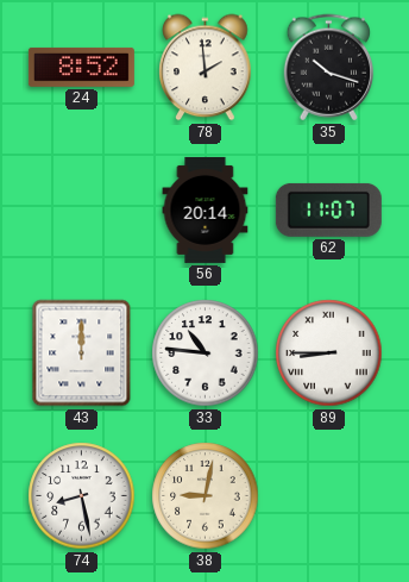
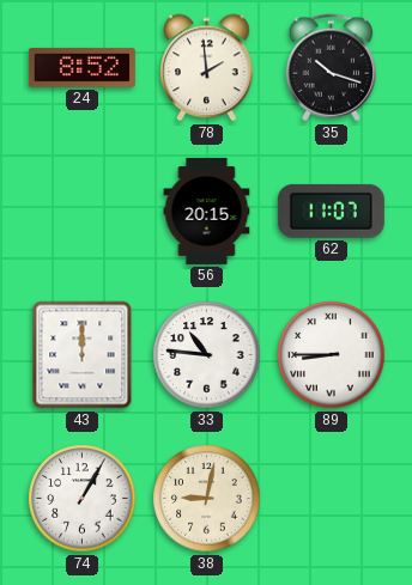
56: 20:14 -> 20:15 (207, 211)
74: 8:28 -> 1:05 (83, 499)
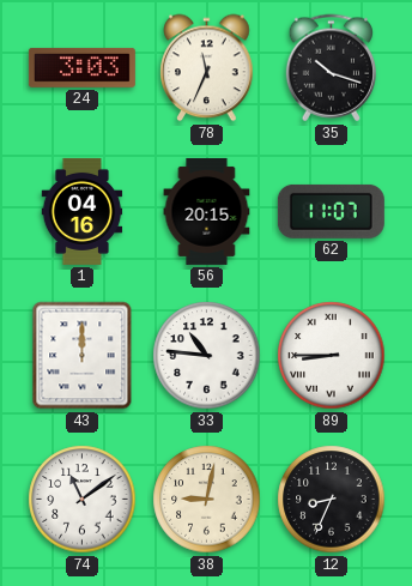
24: 8:52 -> 3:03 (81, 67)
78: 1:59 -> 11:34 (207, 68)
1: none -> 04:16 (83, 211)
74: 1:05 -> 11:09 (83, 500)
12: none -> 8:34 (332, 500)
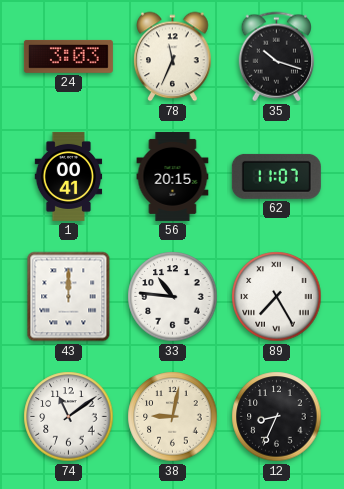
1: 04:16 -> 00:41 (69, 176)
89: 8:45 -> 7:25 (277, 297)
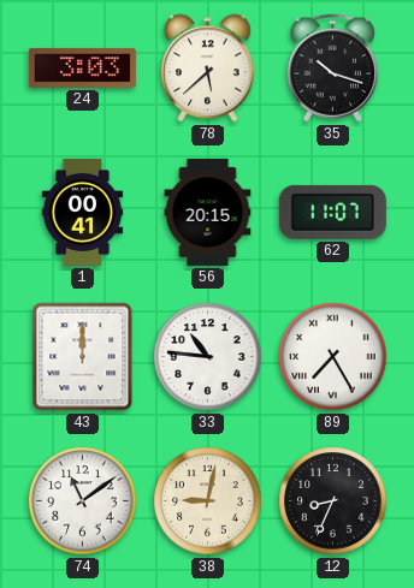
78: 11:34 -> 5:38 (208, 69)
